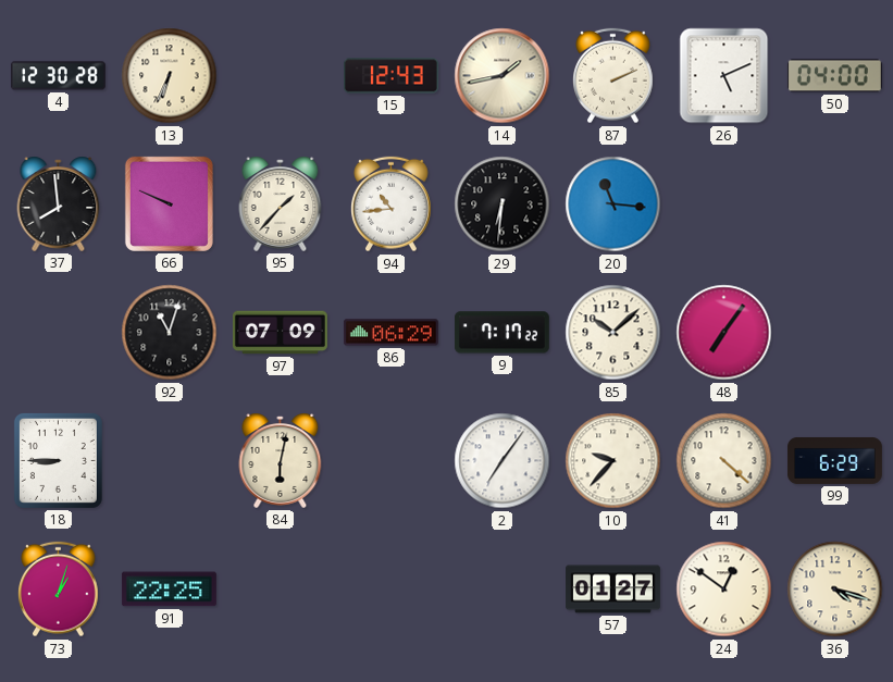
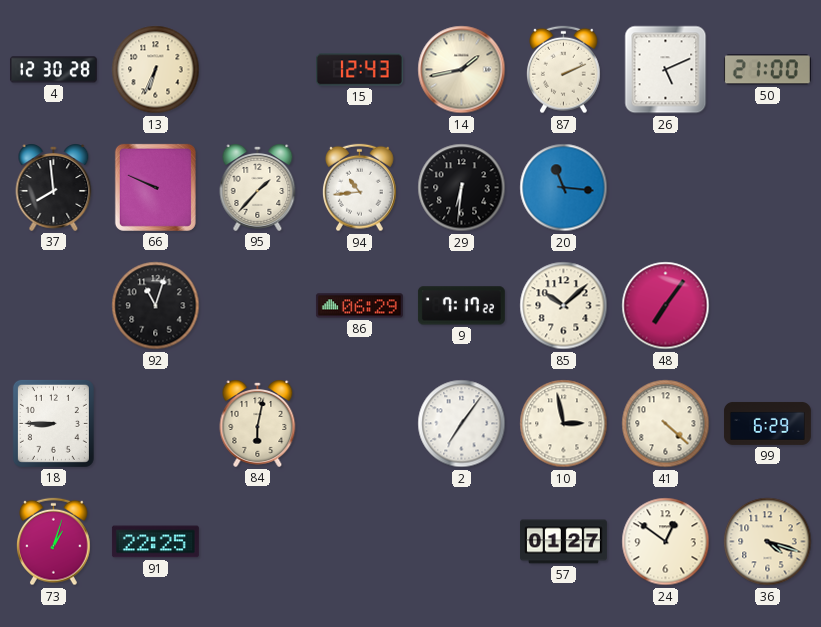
50: 04:00 -> 21:00 (767, 70)
97: 07:09 -> none (280, 333)
10: 9:37 -> 2:58 (564, 424)
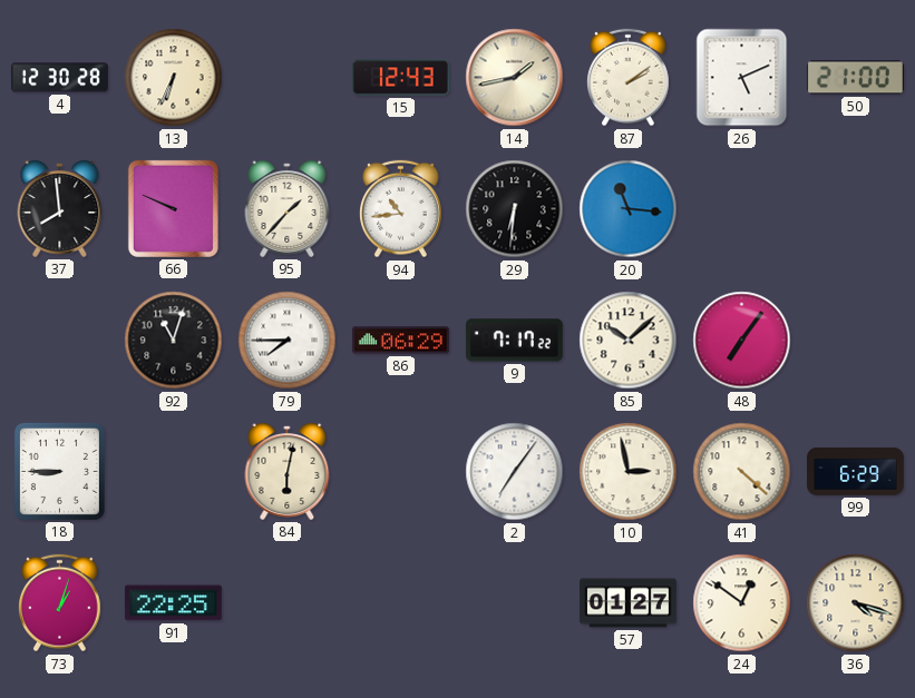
87: 2:11 -> 2:09 (629, 78)
79: none -> 7:45 (288, 341)
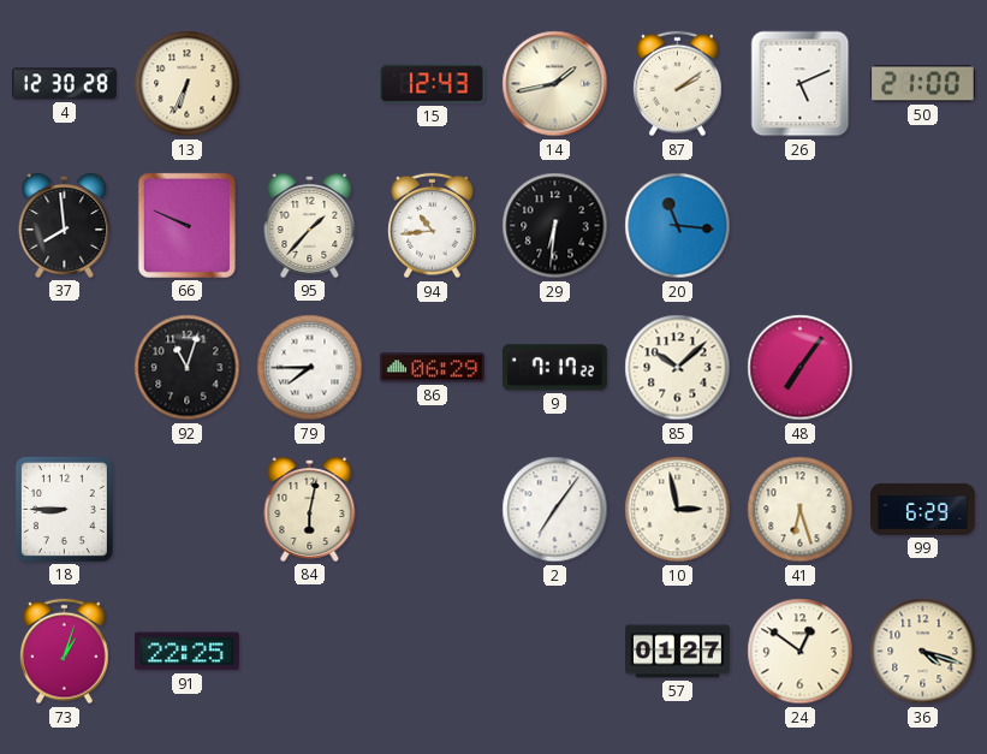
41: 4:22 -> 6:27 (801, 510)
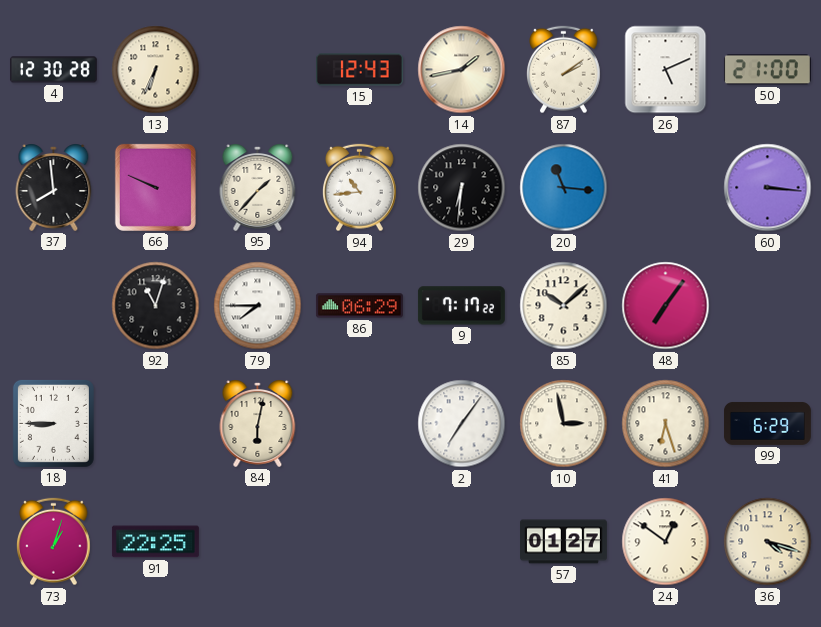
60: none -> 3:16 (768, 188)
